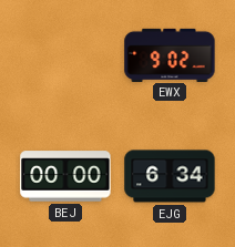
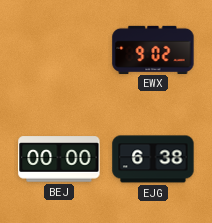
EJG: 6:34 -> 6:38 (153, 159)
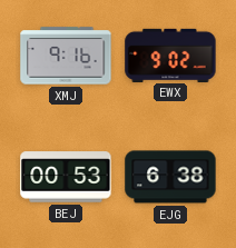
XMJ: none -> 9:16 (66, 56)
BEJ: 00:00 -> 00:53 (66, 177)
